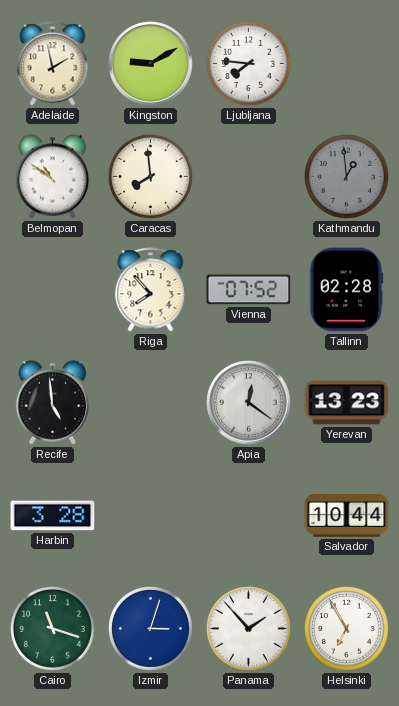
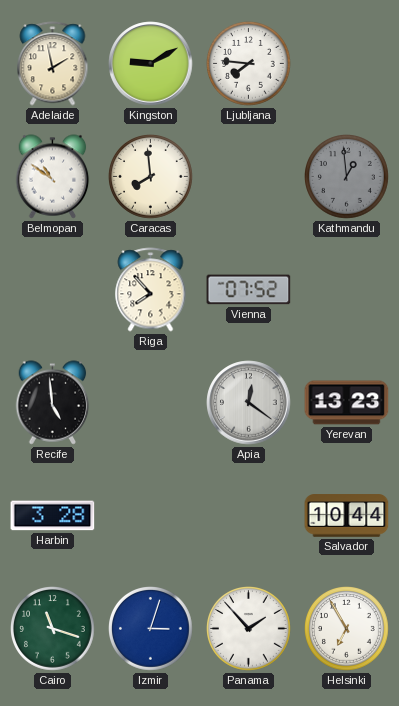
Tallinn: 02:28 -> none (347, 290)
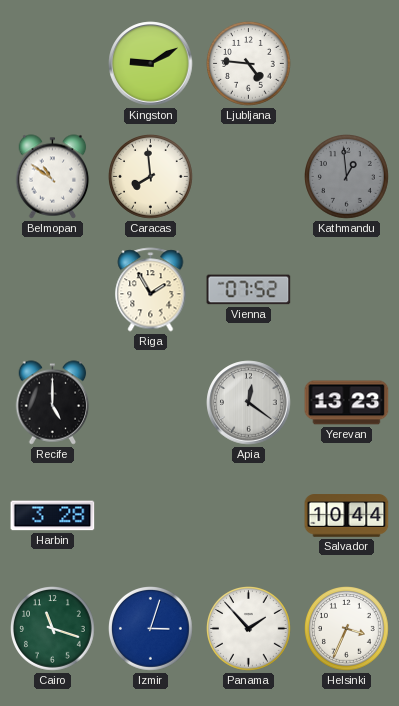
Adelaide: 1:58 -> none (53, 64)
Ljubljana: 7:46 -> 4:46 (249, 64)
Riga: 7:53 -> 1:55 (151, 290)
Recife: 4:59 -> 5:00 (53, 403)
Helsinki: 6:55 -> 3:34 (347, 629)
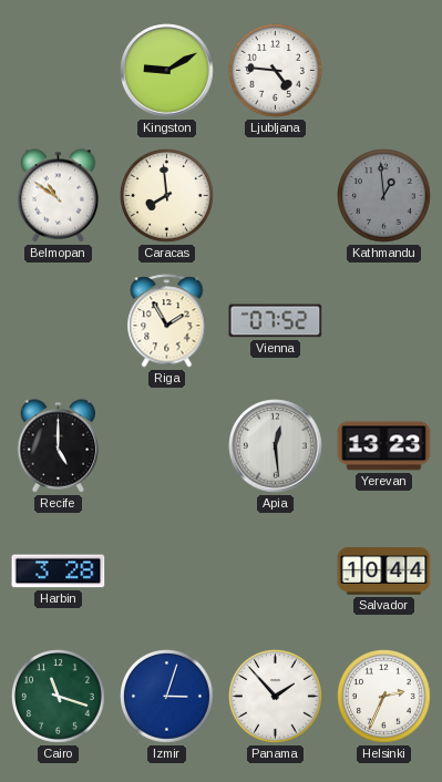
Apia: 12:21 -> 12:29 (276, 446)
Helsinki: 3:34 -> 2:34 (384, 697)
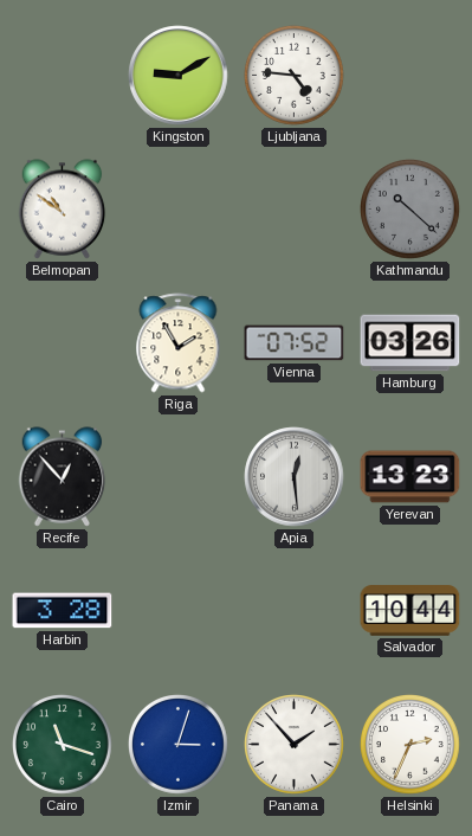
Caracas: 7:59 -> none (167, 196)
Kathmandu: 12:59 -> 10:22 (410, 210)
Hamburg: none -> 03:26 (410, 343)
Recife: 5:00 -> 12:53 (63, 477)
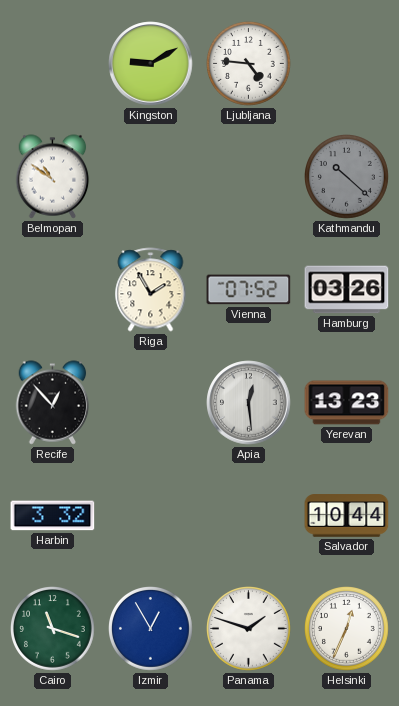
Harbin: 3:28 -> 3:32 (53, 516)
Izmir: 3:03 -> 12:55 (151, 629)
Panama: 1:53 -> 1:48 (249, 629)
Helsinki: 2:34 -> 12:34 (347, 629)
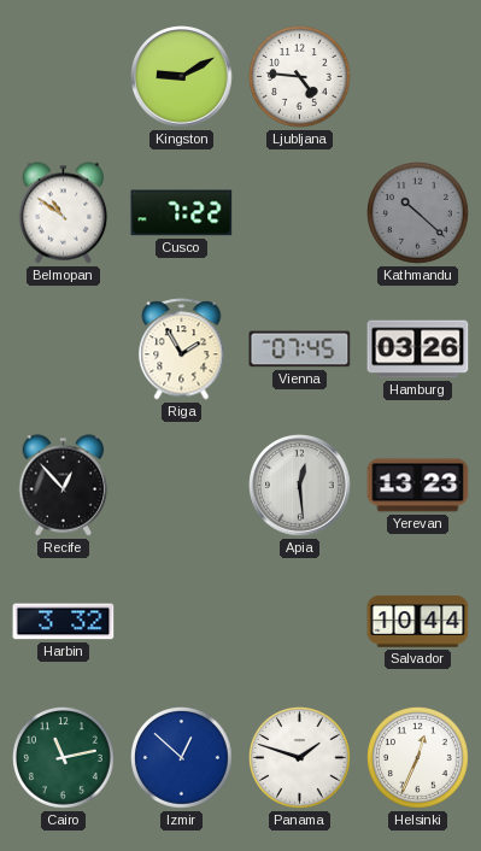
Cusco: none -> 7:22 (182, 213)
Vienna: 07:52 -> 07:45 (300, 350)
Cairo: 11:18 -> 11:13 (64, 758)
Izmir: 12:55 -> 12:52 (182, 758)
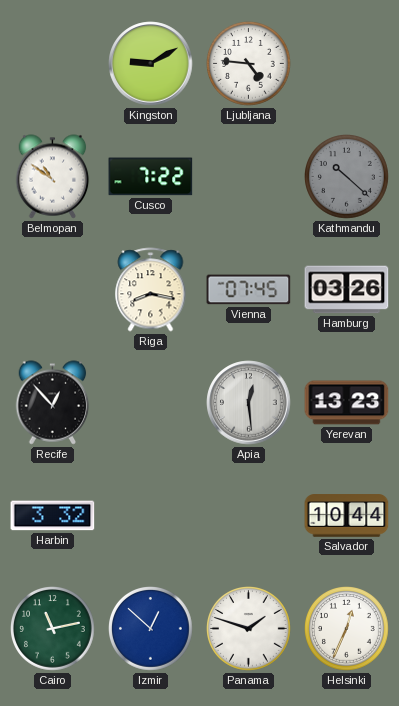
Riga: 1:55 -> 8:17 (151, 290)
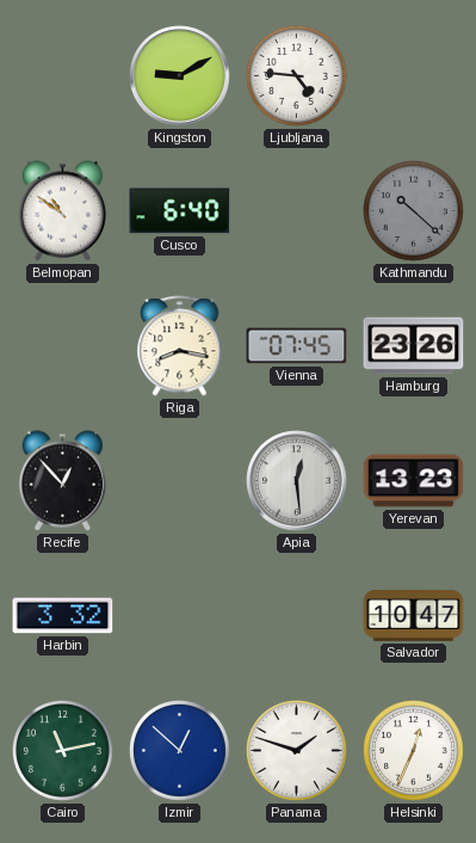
Cusco: 7:22 -> 6:40 (180, 211)
Hamburg: 03:26 -> 23:26 (414, 346)
Salvador: 10:44 -> 10:47 (414, 616)
